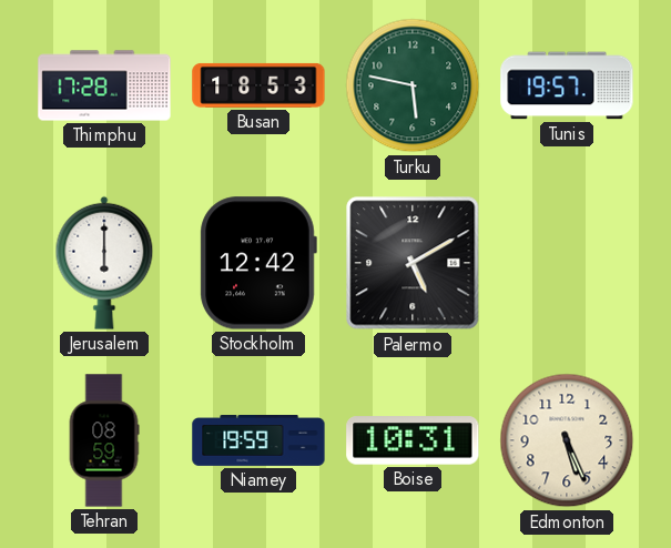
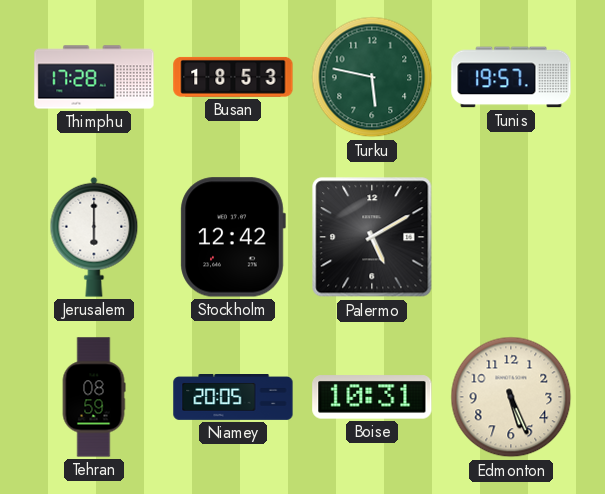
Niamey: 19:59 -> 20:05 (233, 398)
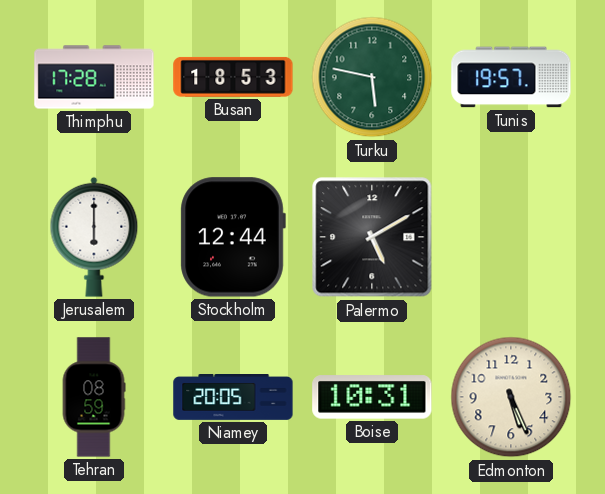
Stockholm: 12:42 -> 12:44 (233, 237)
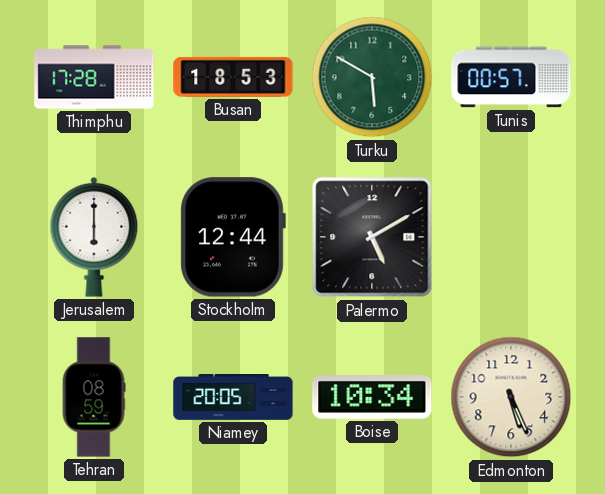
Turku: 5:47 -> 5:50 (372, 77)
Tunis: 19:57 -> 00:57 (511, 77)
Boise: 10:31 -> 10:34 (372, 397)
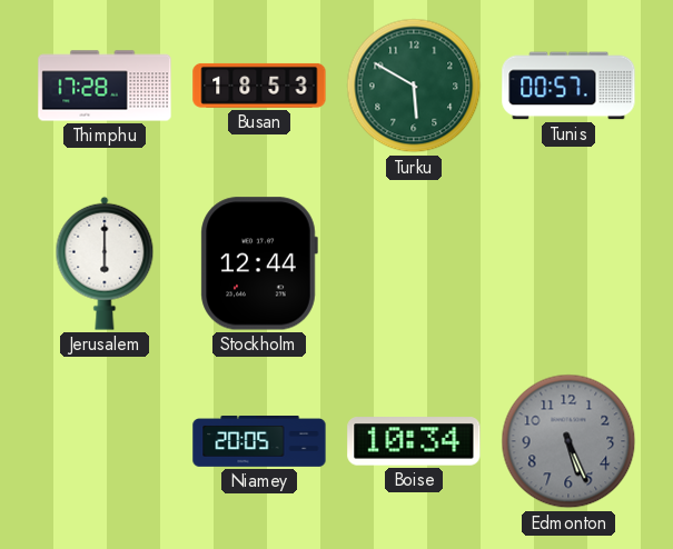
Palermo: 5:10 -> none (372, 237)
Tehran: 08:59 -> none (94, 397)
Edmonton dial: cream -> grey (568, 441)
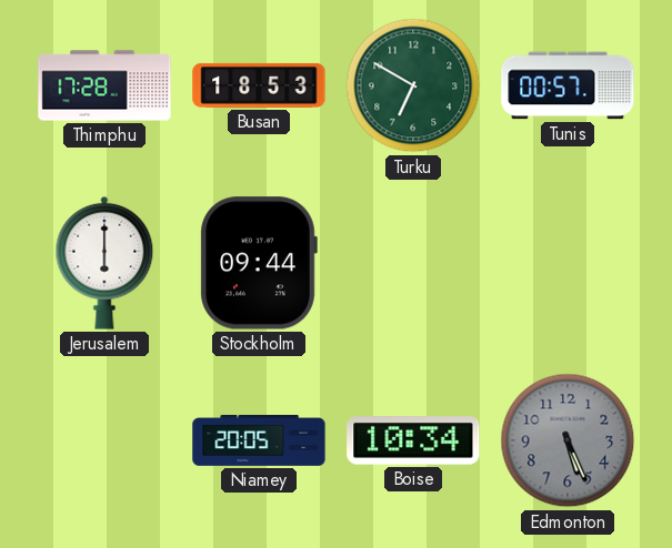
Turku: 5:50 -> 6:50 (413, 85)
Stockholm: 12:44 -> 09:44 (259, 263)
